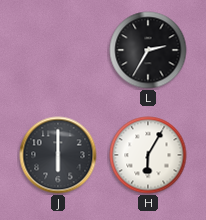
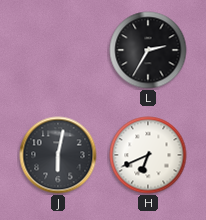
J: 6:00 -> 6:02 (58, 155)
H: 6:05 -> 6:41 (148, 155)
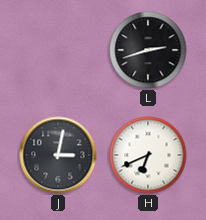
L: 2:35 -> 2:42 (148, 50)
J: 6:02 -> 3:02 (58, 155)
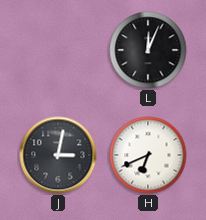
L: 2:42 -> 12:04 (148, 50)
